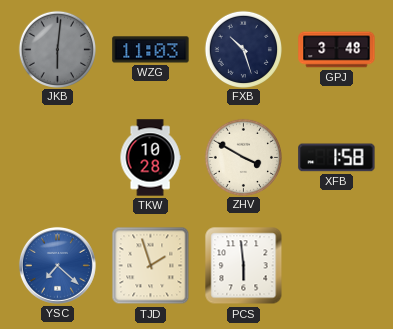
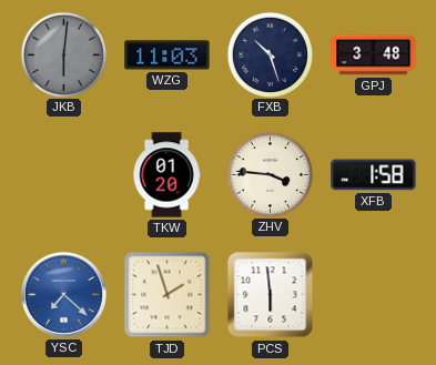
TKW: 10:28 -> 01:20 (166, 175)
ZHV: 3:50 -> 3:46 (270, 174)
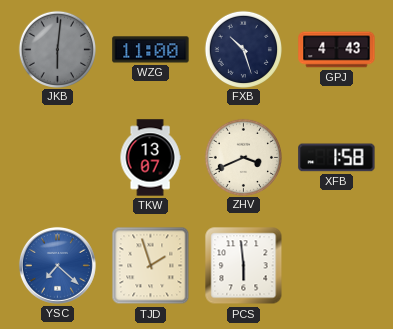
WZG: 11:03 -> 11:00 (151, 50)
GPJ: 3:48 -> 4:43 (337, 50)
TKW: 01:20 -> 13:07 (150, 158)
ZHV: 3:46 -> 3:41 (243, 157)
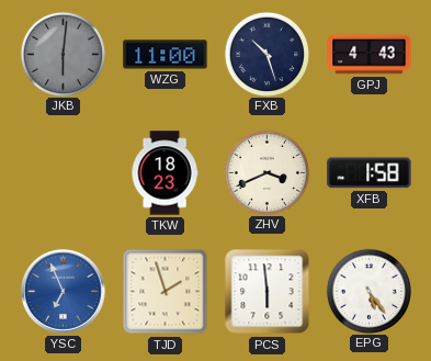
TKW: 13:07 -> 18:23 (165, 173)
YSC: 7:22 -> 6:56 (63, 291)
EPG: none -> 5:24 (368, 291)
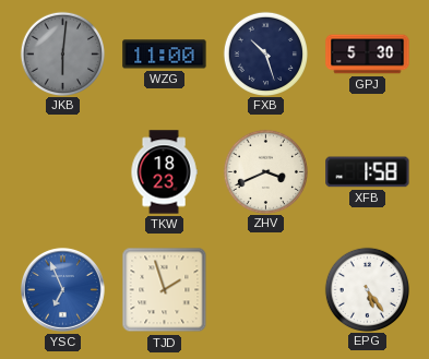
GPJ: 4:43 -> 5:30 (368, 55)
PCS: 5:59 -> none (268, 292)
